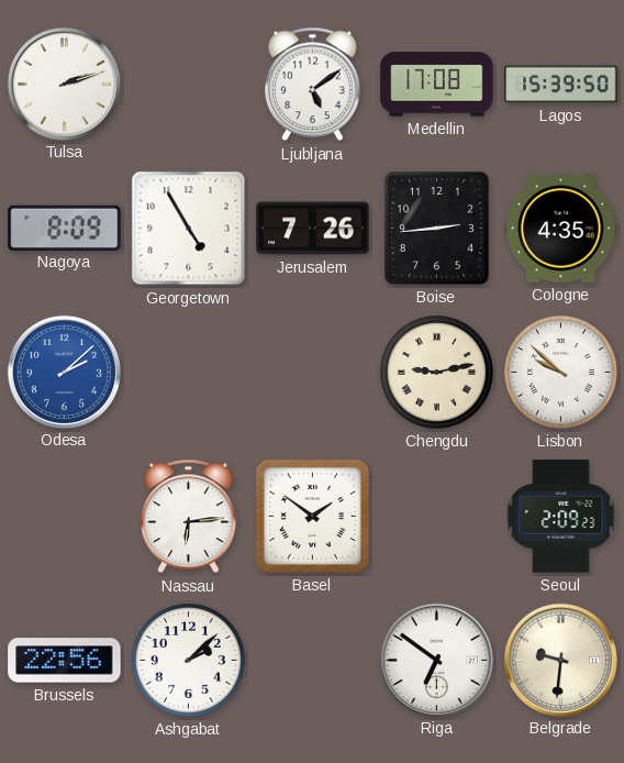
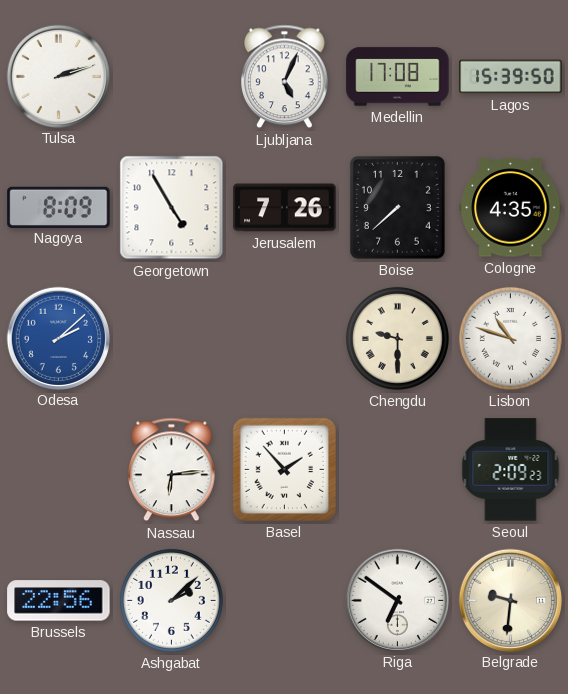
Ljubljana: 5:09 -> 5:04 (285, 77)
Boise: 2:44 -> 7:38 (397, 207)
Chengdu: 9:13 -> 9:30 (397, 338)
Lisbon: 9:52 -> 10:48 (510, 338)
Basel: 1:51 -> 1:53 (284, 469)
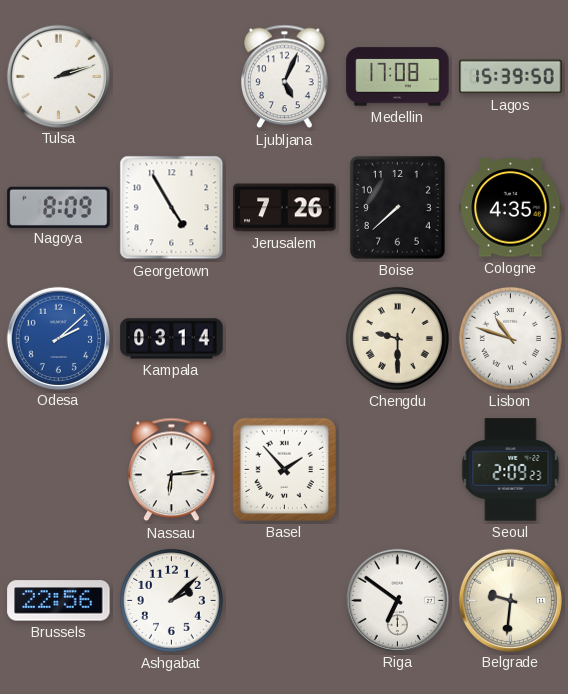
Kampala: none -> 03:14 (172, 339)
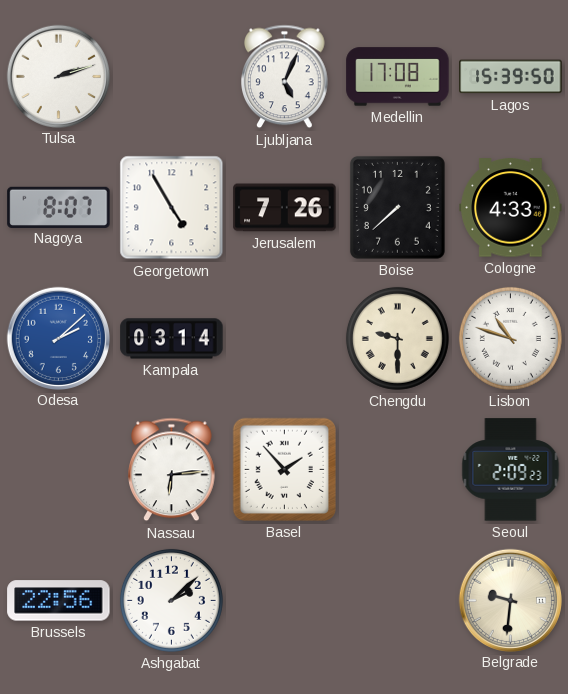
Nagoya: 8:09 -> 8:07 (59, 207)
Cologne: 4:35 -> 4:33 (511, 208)
Riga: 6:51 -> none (397, 600)
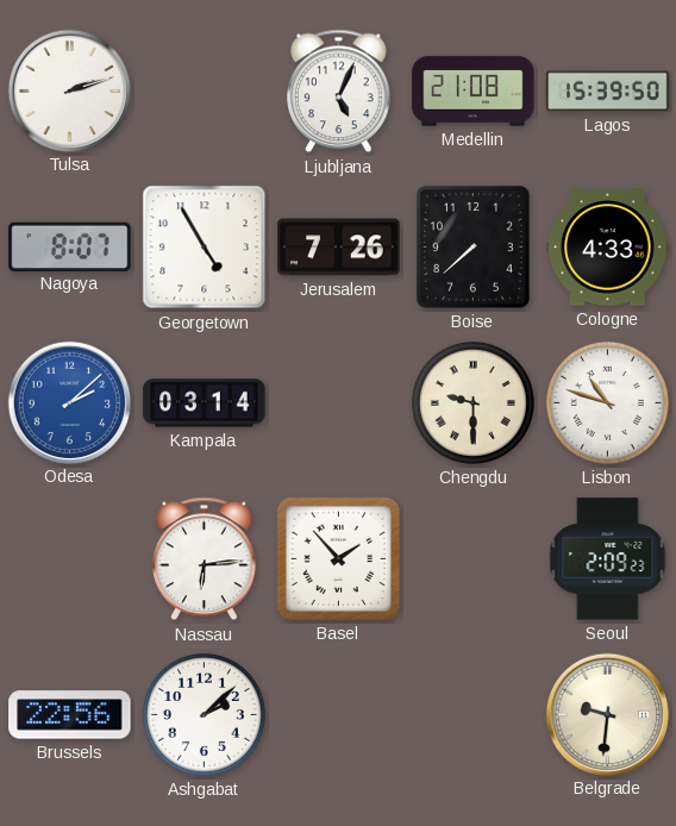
Medellin: 17:08 -> 21:08 (474, 92)
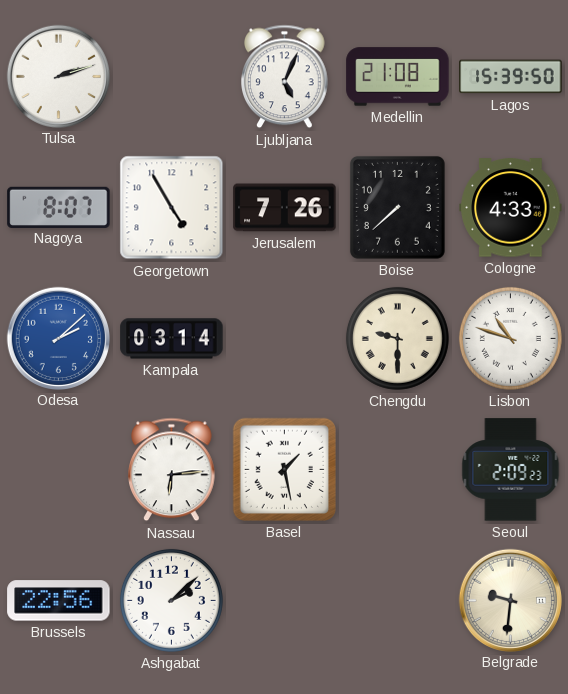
Basel: 1:53 -> 1:28 (284, 469)
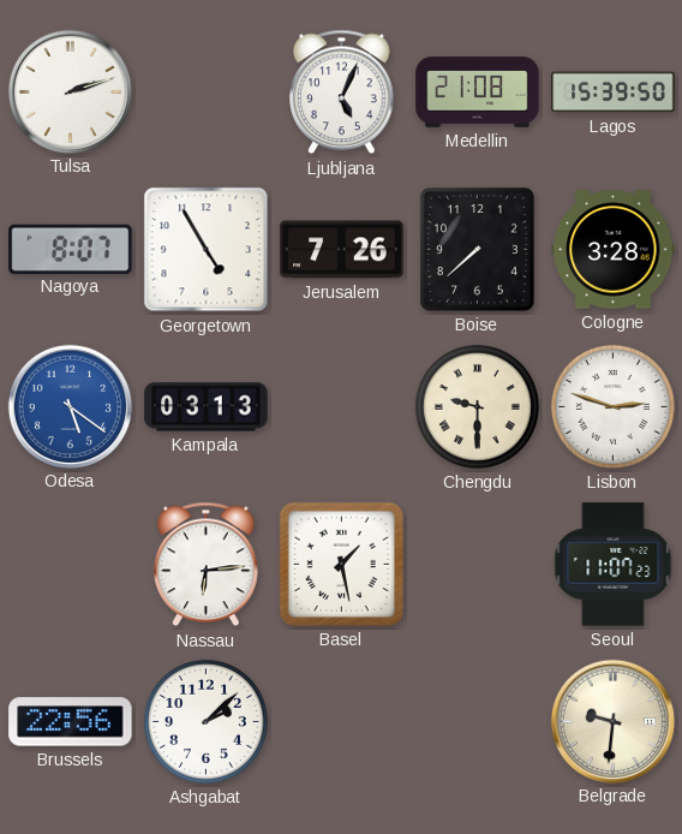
Cologne: 4:33 -> 3:28 (614, 250)
Odesa: 2:08 -> 5:21 (70, 406)
Kampala: 03:14 -> 03:13 (207, 407)
Lisbon: 10:48 -> 2:48 (612, 406)
Seoul: 2:09 -> 11:07 (614, 565)
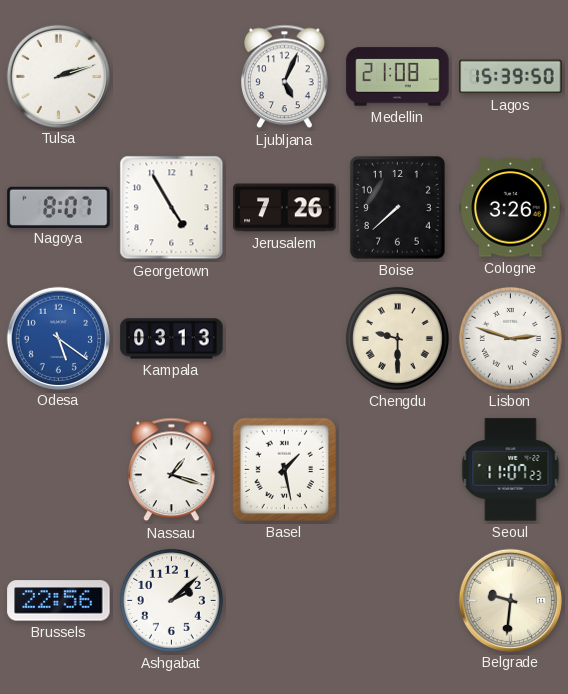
Cologne: 3:28 -> 3:26 (511, 208)
Nassau: 6:14 -> 1:18 (172, 470)
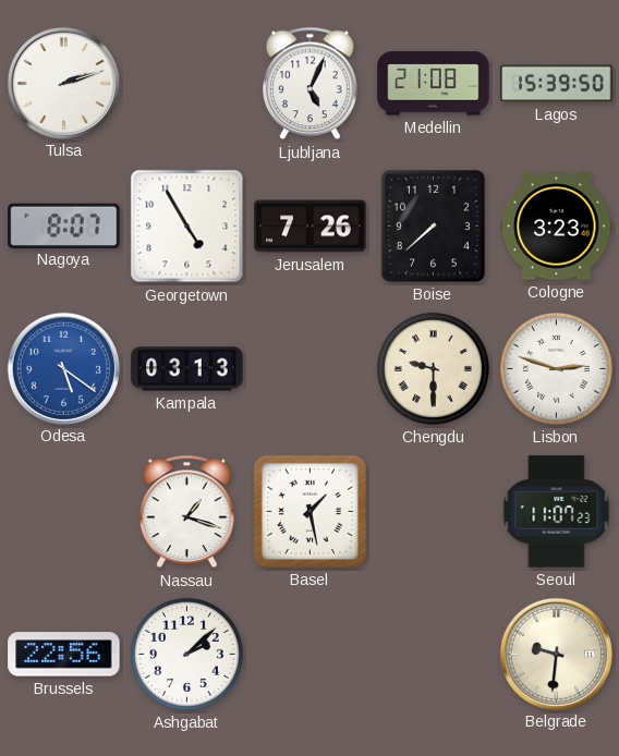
Cologne: 3:26 -> 3:23 (557, 227)
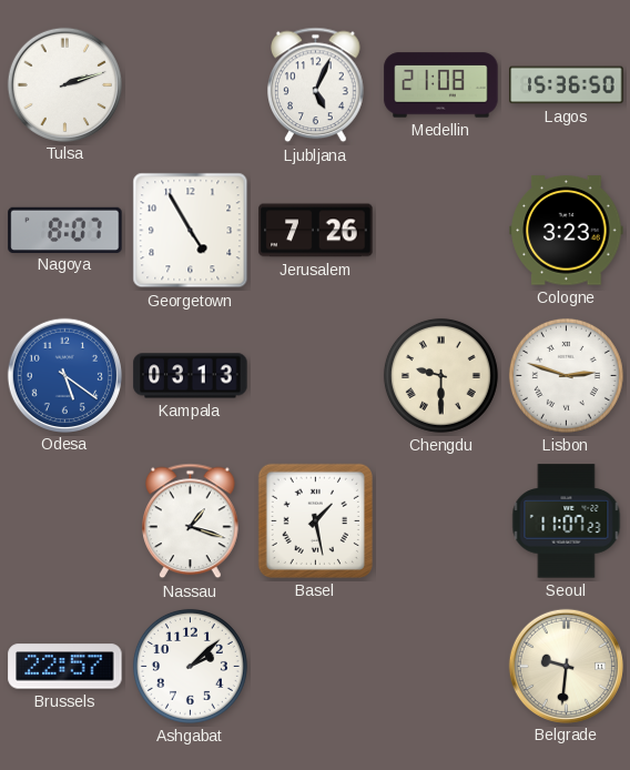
Lagos: 15:39 -> 15:36 (567, 85)
Boise: 7:38 -> none (433, 225)
Brussels: 22:56 -> 22:57 (65, 667)
